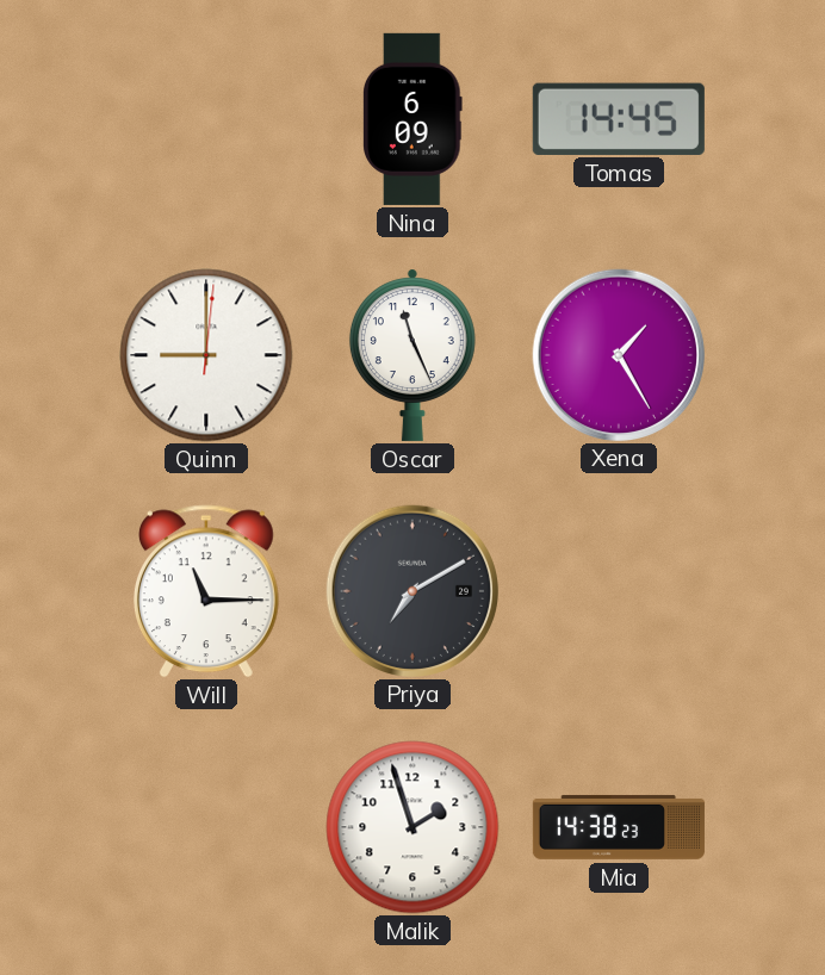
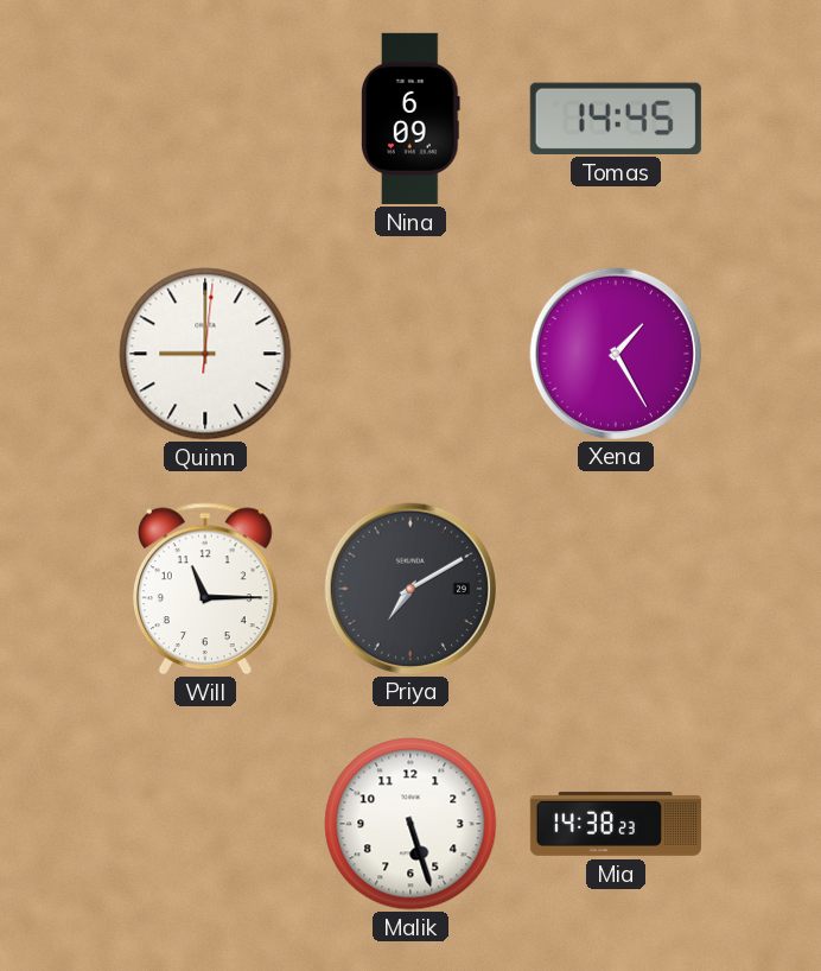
Oscar: 11:26 -> none (412, 355)
Malik: 1:57 -> 5:27 (411, 824)
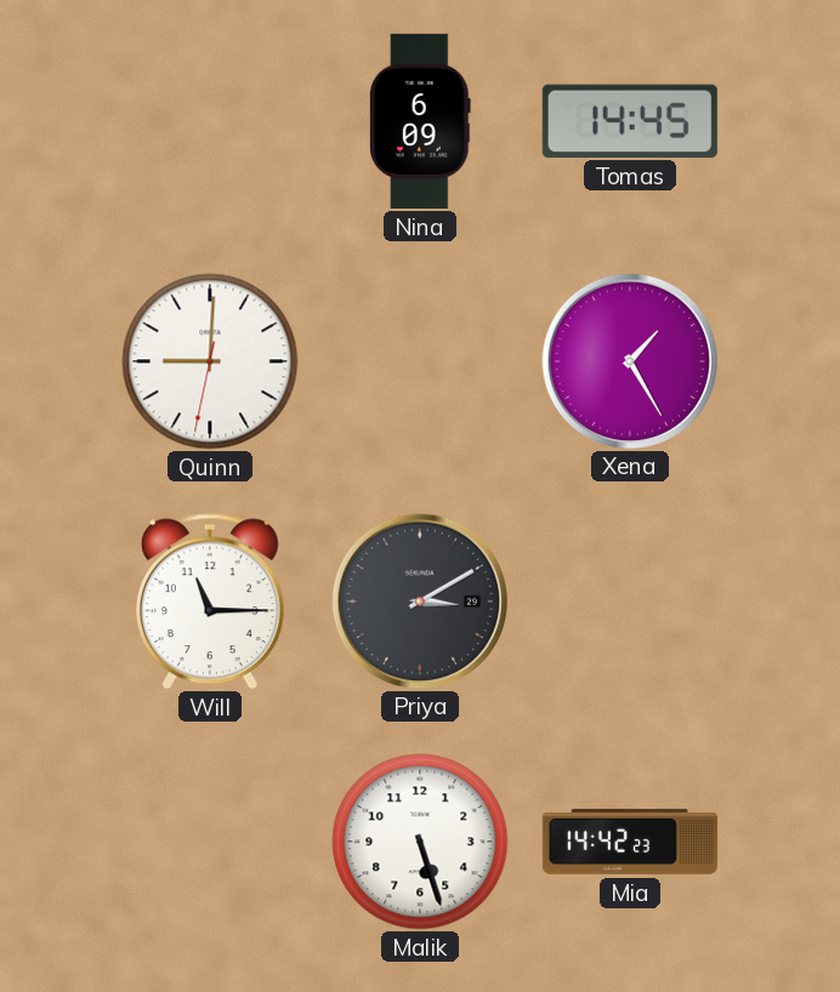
Quinn: 9:00:01 -> 9:00:32 (210, 361)
Priya: 7:10 -> 3:10 (419, 600)
Mia: 14:38 -> 14:42 (630, 842)
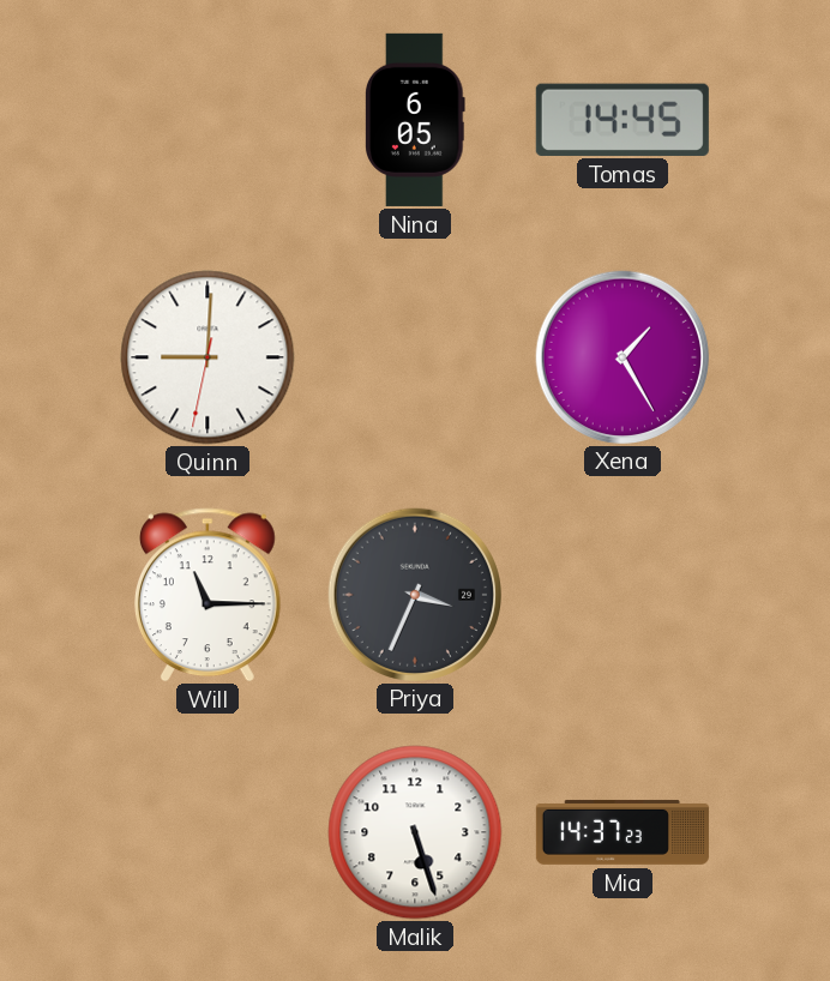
Nina: 6:09 -> 6:05 (415, 120)
Priya: 3:10 -> 3:34 (414, 594)
Mia: 14:42 -> 14:37 (622, 832)
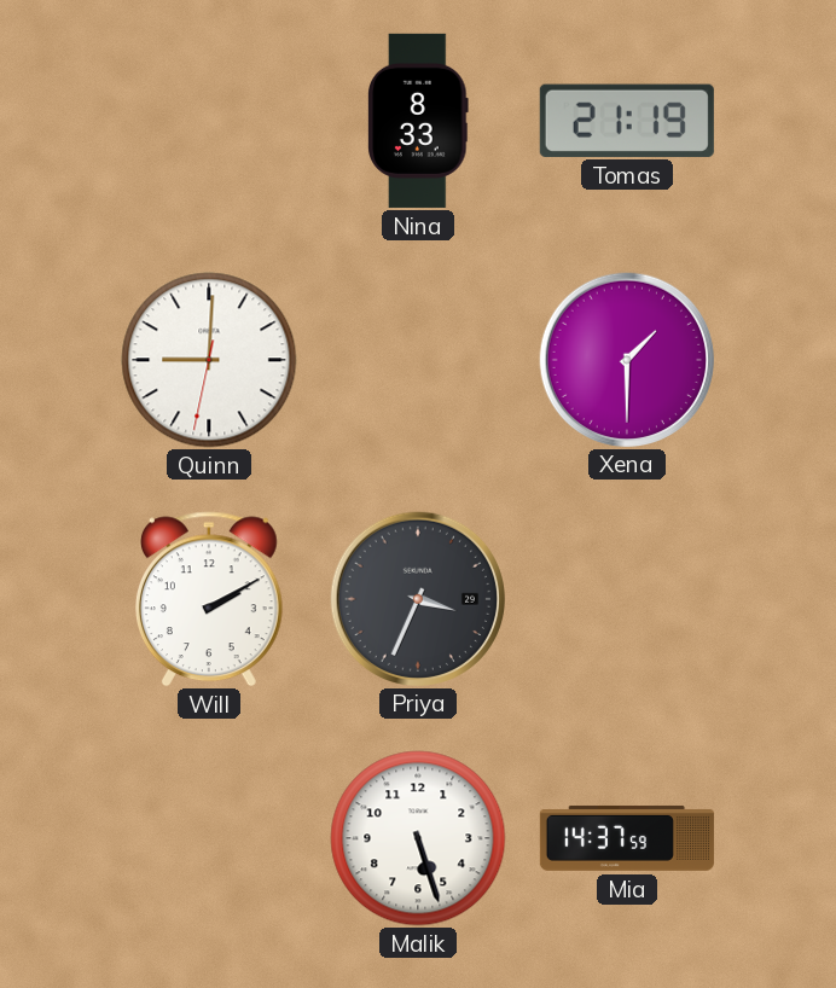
Nina: 6:05 -> 8:33 (418, 121)
Tomas: 14:45 -> 21:19 (627, 121)
Xena: 1:25 -> 1:30 (626, 359)
Will: 11:15 -> 2:10 (209, 599)
Mia: 14:37:23 -> 14:37:59 (627, 838)
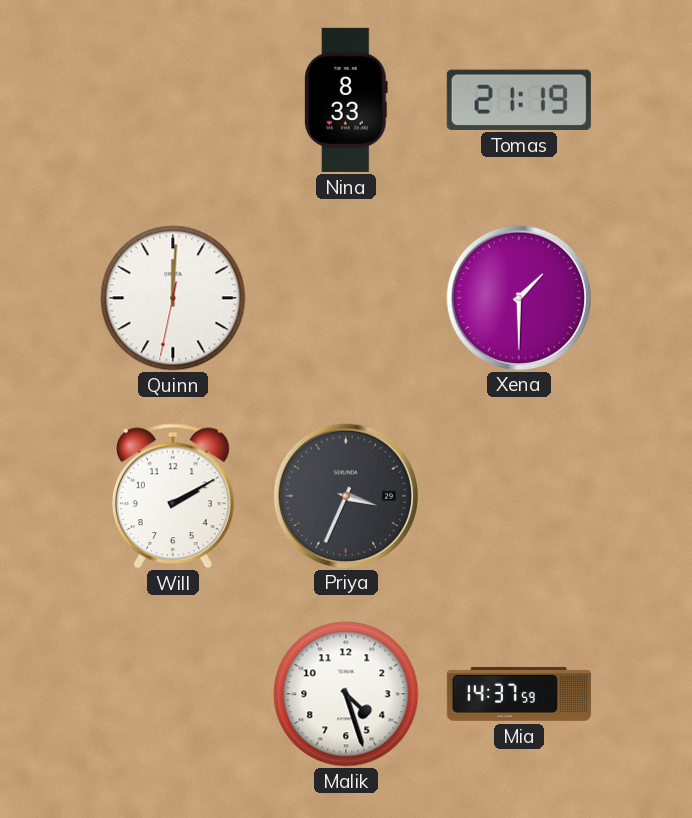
Quinn: 9:00 -> 12:00 (173, 298)
Malik: 5:27 -> 4:27 (346, 694)
